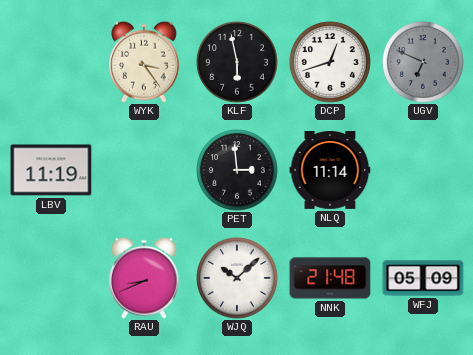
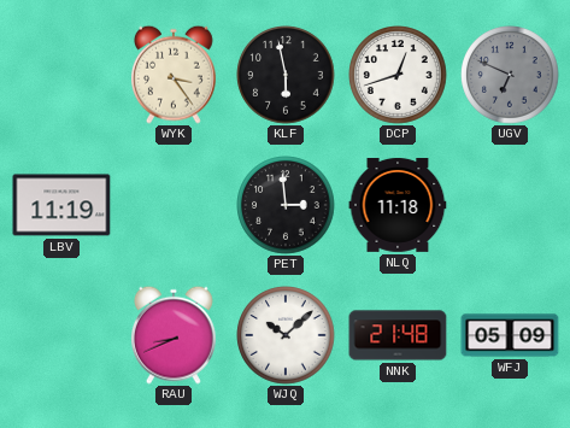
NLQ: 11:14 -> 11:18 (398, 206)
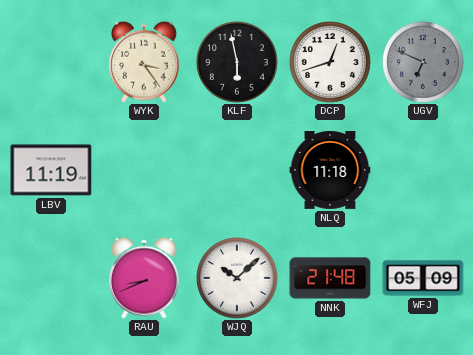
PET: 2:59 -> none (286, 205)
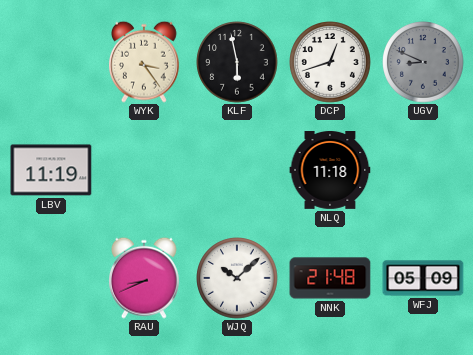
UGV: 6:49 -> 8:49 (423, 62)
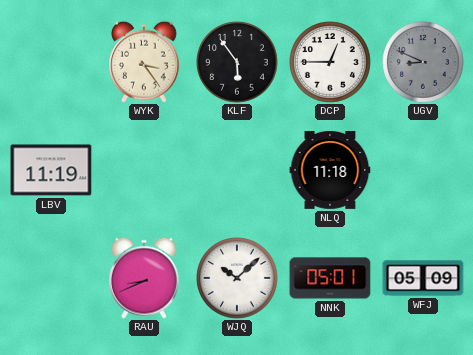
KLF: 5:58 -> 5:54 (237, 62)
DCP: 12:42 -> 12:45 (330, 62)
NNK: 21:48 -> 05:01 (330, 278)
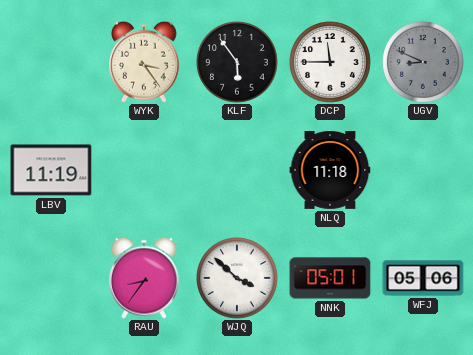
DCP: 12:45 -> 11:45 (330, 62)
RAU: 8:41 -> 8:36 (145, 278)
WJQ: 10:08 -> 3:52 (237, 278)
WFJ: 05:09 -> 05:06 (423, 278)
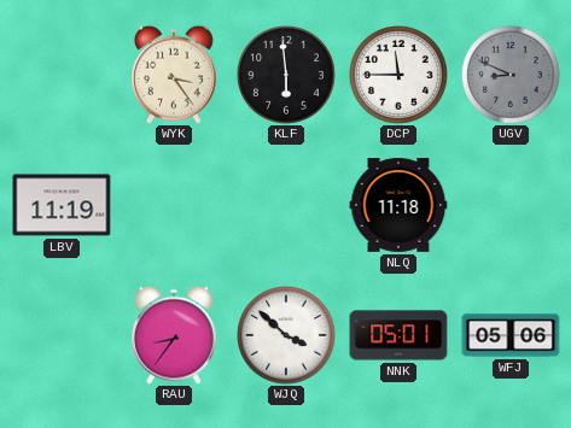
KLF: 5:54 -> 5:59 (286, 75)
